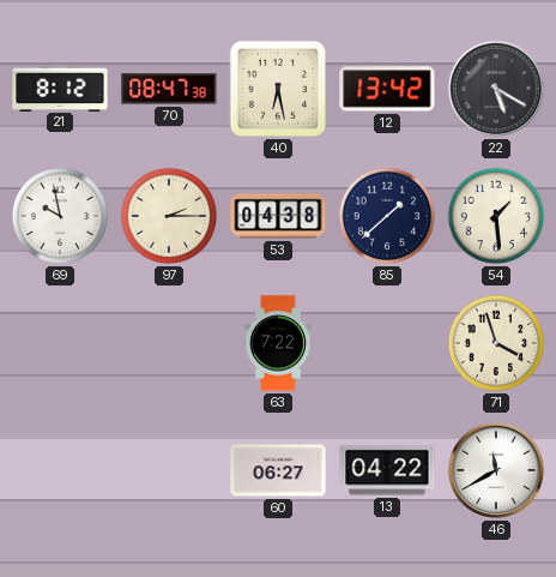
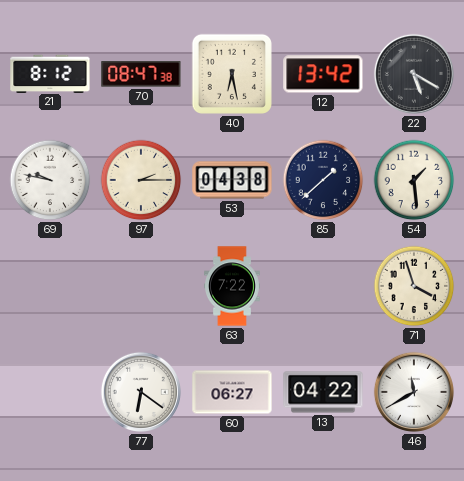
69: 9:58 -> 9:47 (50, 180)
77: none -> 6:21 (141, 392)
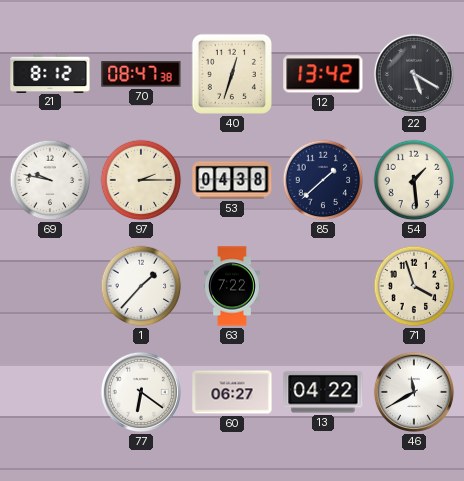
40: 6:28 -> 12:33 (232, 74)
1: none -> 1:37 (141, 286)
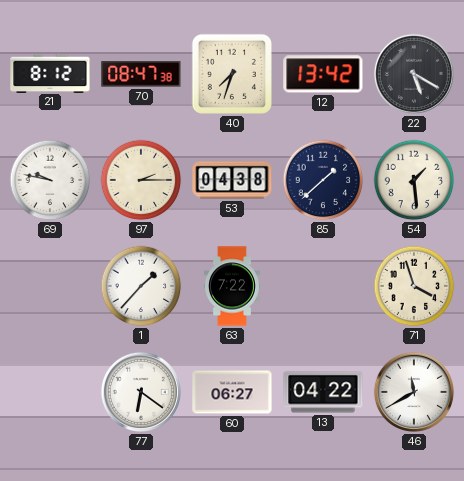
40: 12:33 -> 7:33 (232, 74)
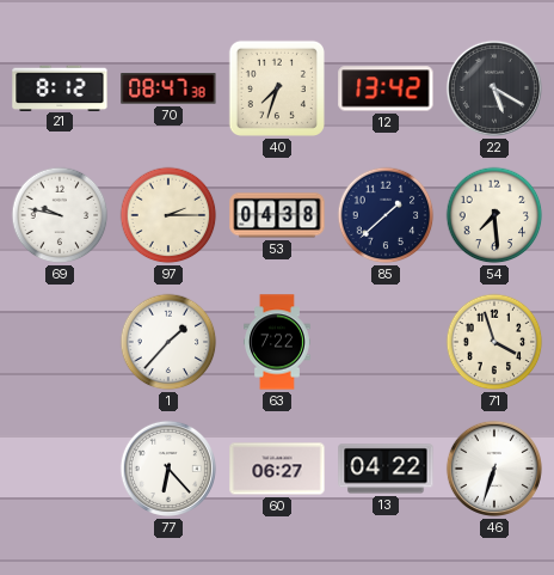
54: 1:29 -> 7:29 (494, 215)
77: 6:21 -> 6:23 (168, 469)
46: 11:40 -> 6:33 (494, 469)
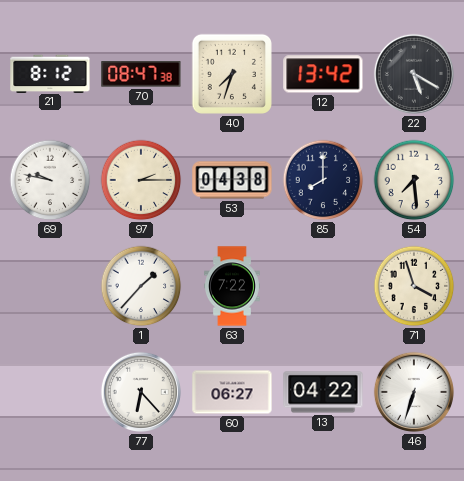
85: 1:38 -> 8:00 (323, 180)
